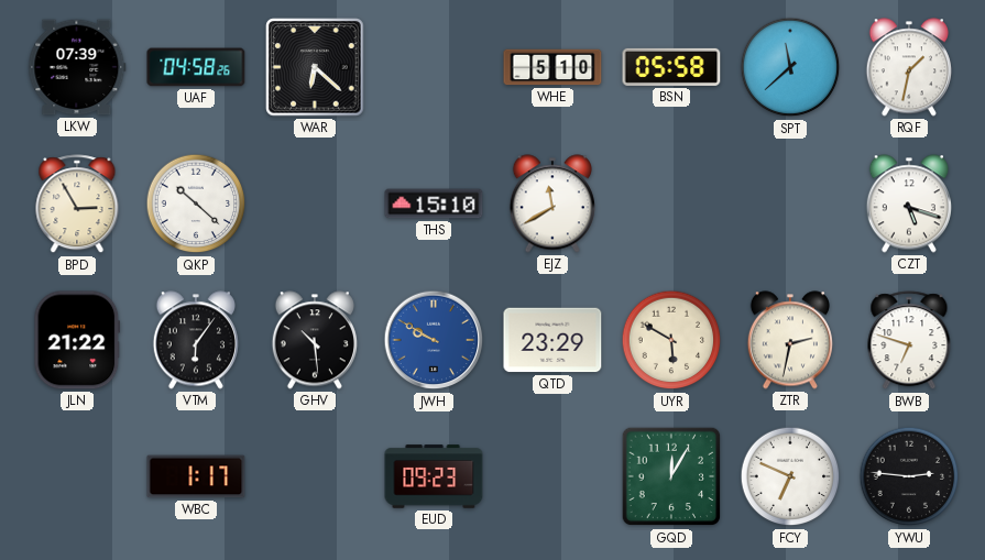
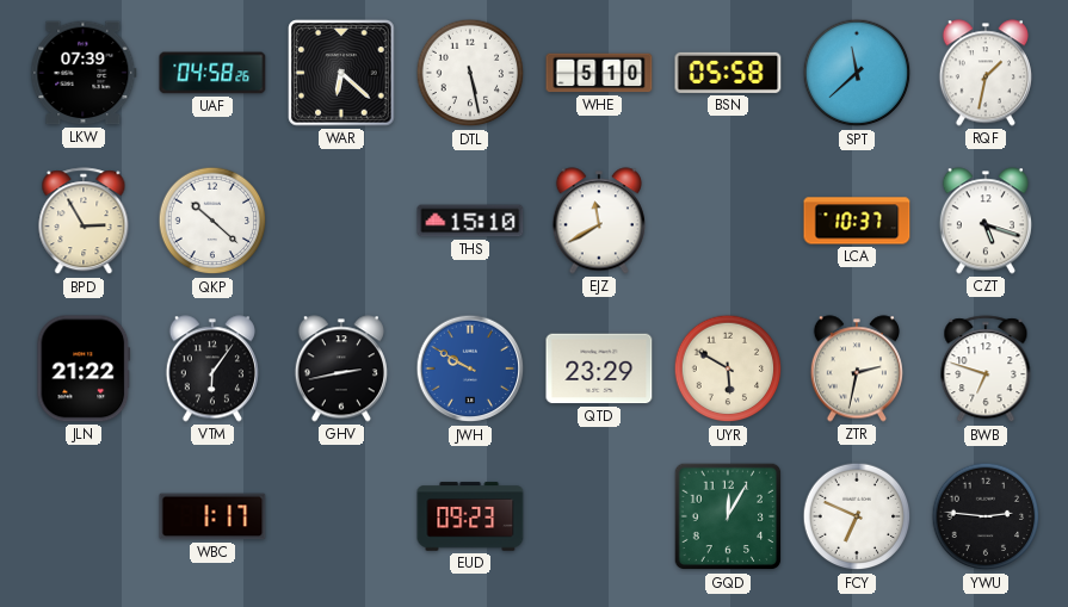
DTL: none -> 5:28 (470, 73)
LCA: none -> 10:37 (857, 221)
GHV: 10:29 -> 2:43 (341, 368)
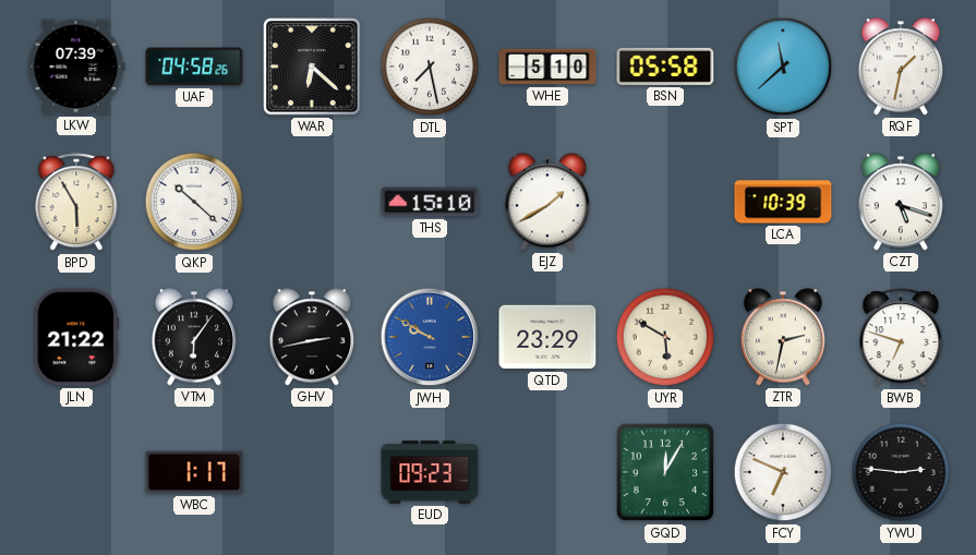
DTL: 5:28 -> 7:28 (430, 67)
BPD: 2:55 -> 5:55 (76, 203)
EJZ: 11:40 -> 1:40 (547, 202)
LCA: 10:37 -> 10:39 (783, 202)
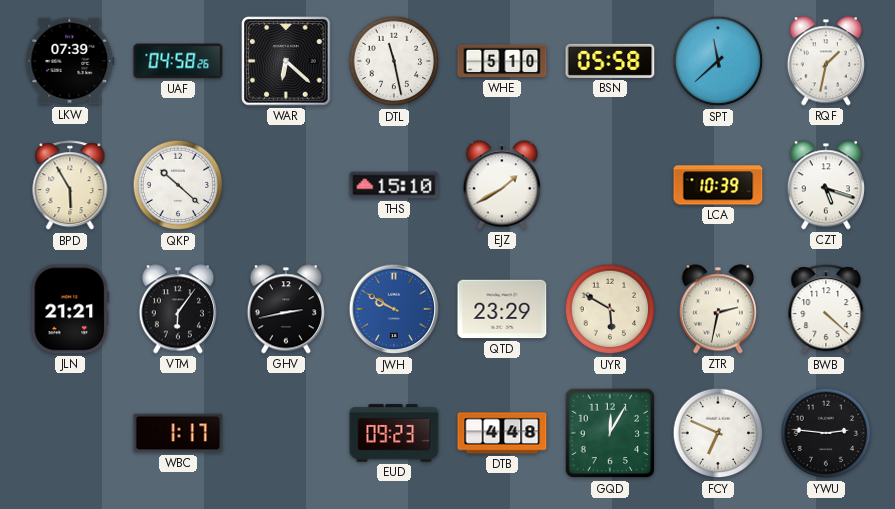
DTL: 7:28 -> 11:28 (394, 61)
JLN: 21:22 -> 21:21 (70, 309)
BWB: 6:48 -> 4:22 (826, 310)
DTB: none -> 4:48 (502, 433)
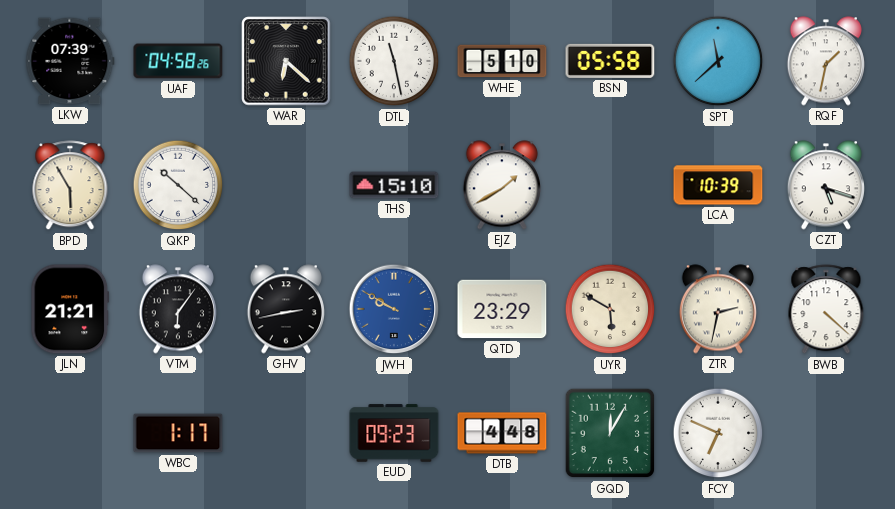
YWU: 2:46 -> none (826, 433)
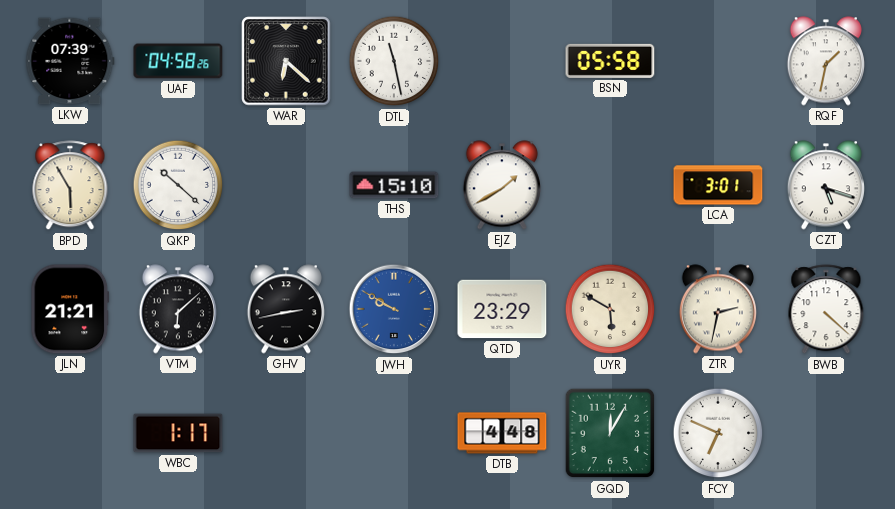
WHE: 5:10 -> none (502, 61)
SPT: 11:38 -> none (718, 61)
LCA: 10:39 -> 3:01 (718, 185)
VTM: 6:06 -> 6:08 (178, 309)
EUD: 09:23 -> none (394, 433)
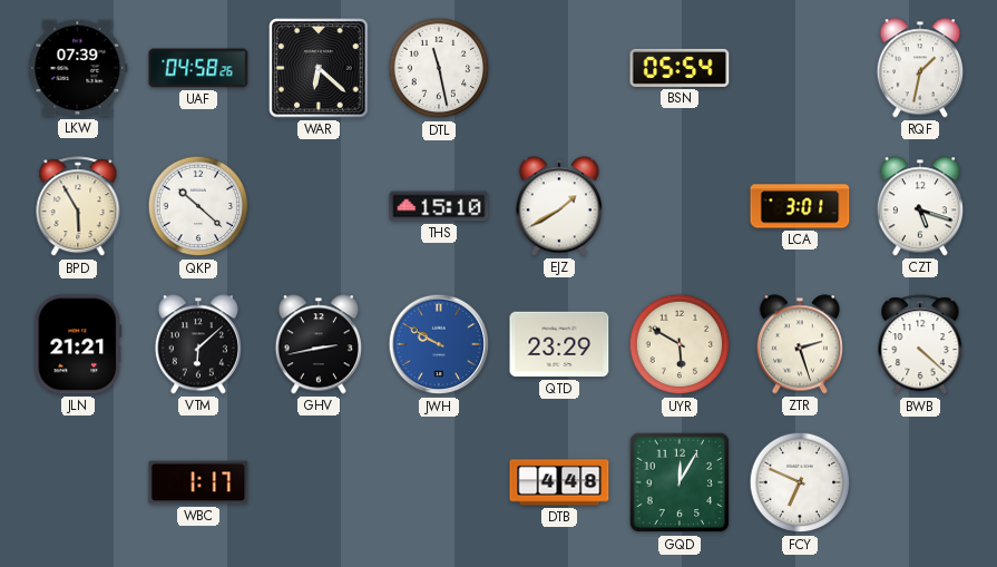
BSN: 05:58 -> 05:54 (680, 68)
ZTR: 2:32 -> 2:27 (800, 344)
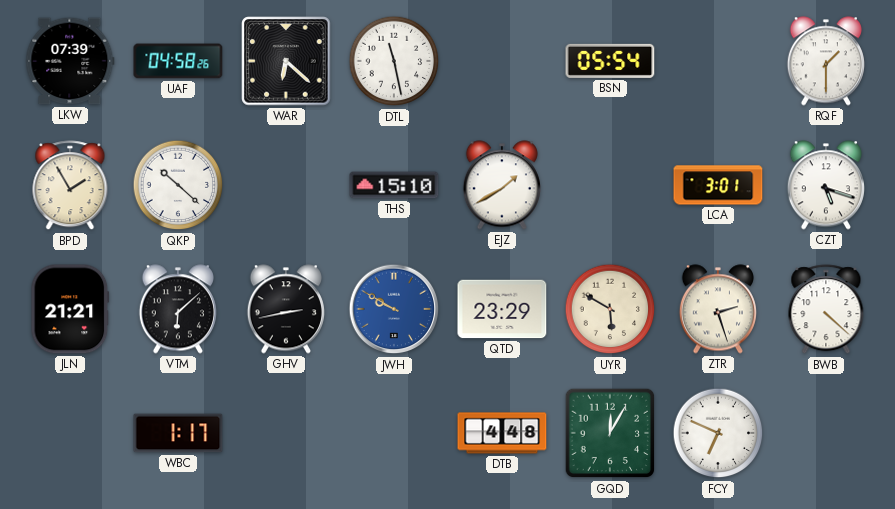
RQF: 1:32 -> 1:30 (826, 61)
BPD: 5:55 -> 1:55 (70, 186)
